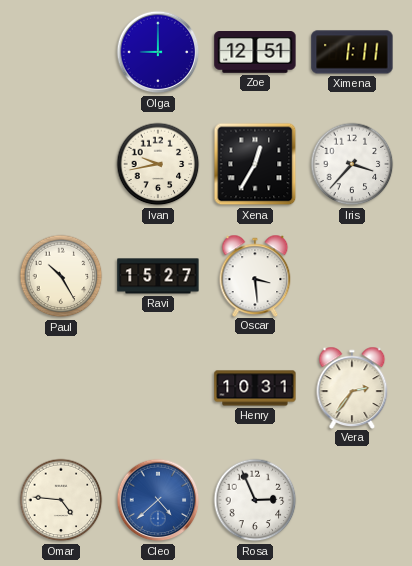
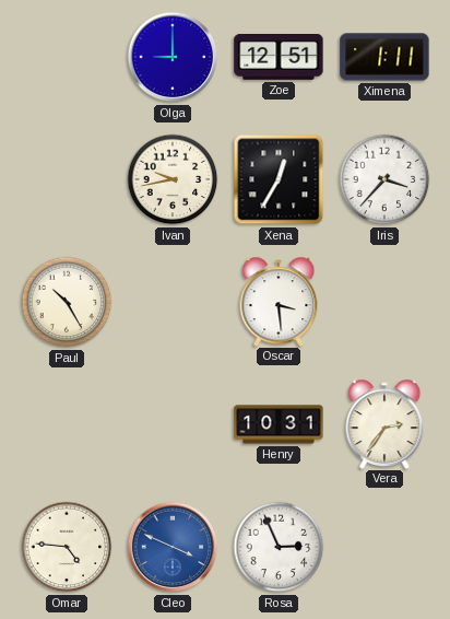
Ravi: 15:27 -> none (158, 276)
Cleo: 4:38 -> 3:49 (173, 547)
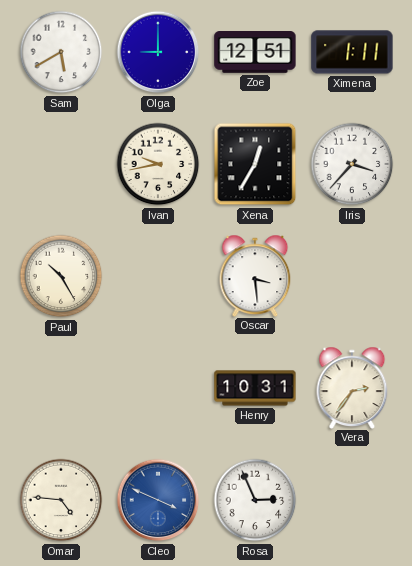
Sam: none -> 5:40 (61, 52)
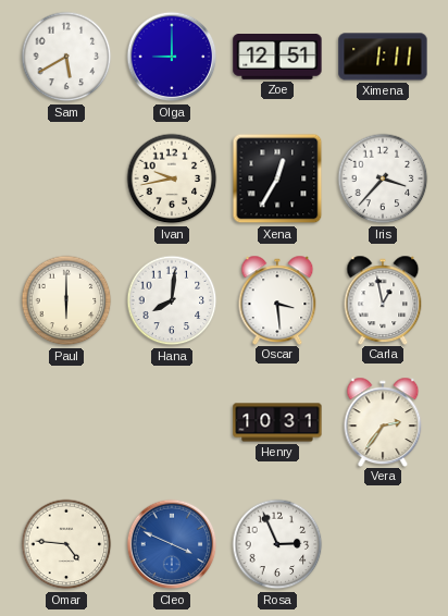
Paul: 10:25 -> 6:00 (66, 300)
Hana: none -> 8:01 (172, 300)
Carla: none -> 12:58 (383, 299)
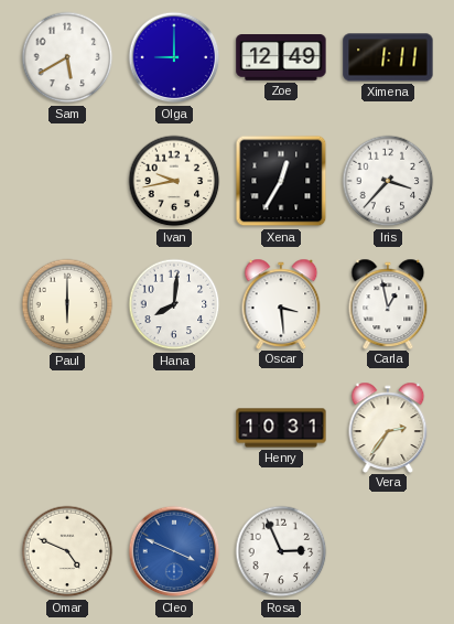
Zoe: 12:51 -> 12:49 (281, 58)
Omar: 4:46 -> 4:49 (67, 551)
